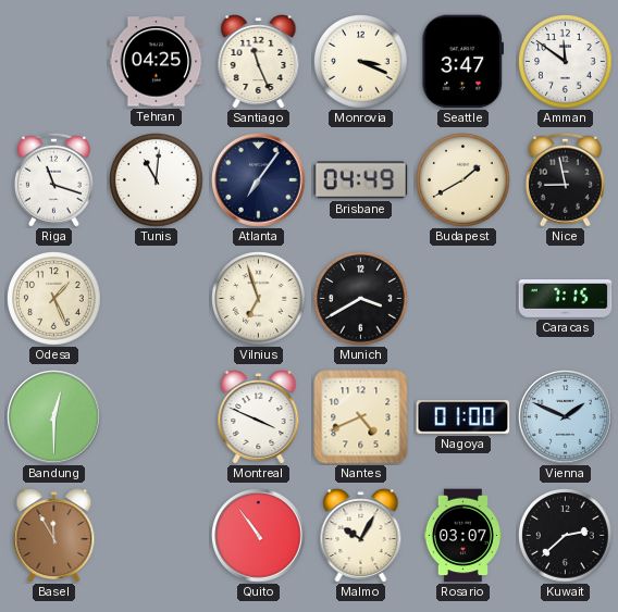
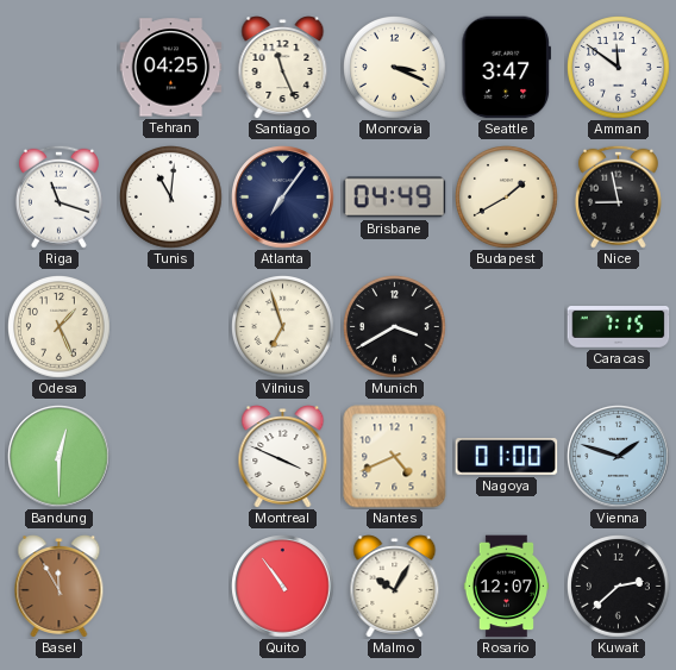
Vienna: 1:49 -> 1:48 (619, 457)
Rosario: 03:07 -> 12:07 (506, 587)
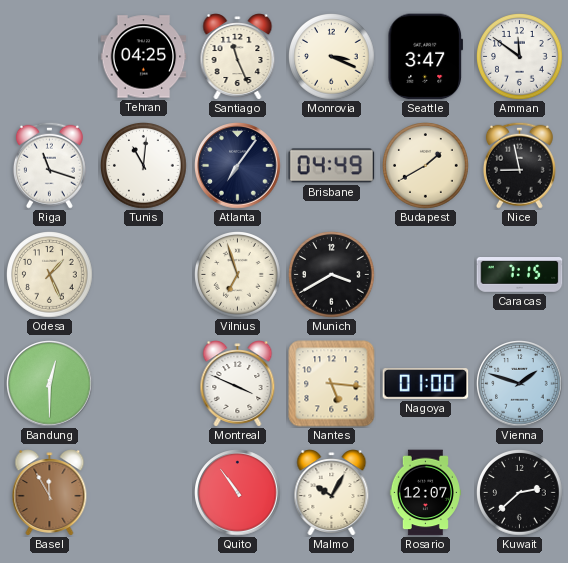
Nantes: 4:41 -> 5:16 (332, 384)
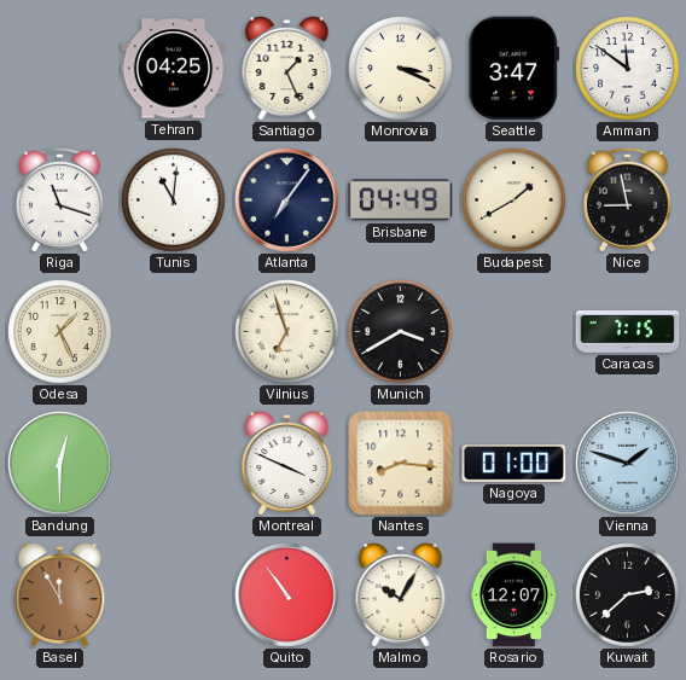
Santiago: 11:26 -> 1:26 (287, 69)
Nantes: 5:16 -> 8:16 (401, 464)
